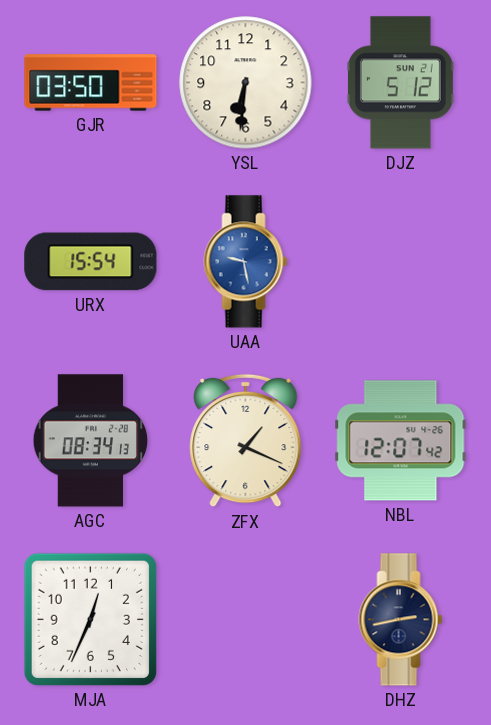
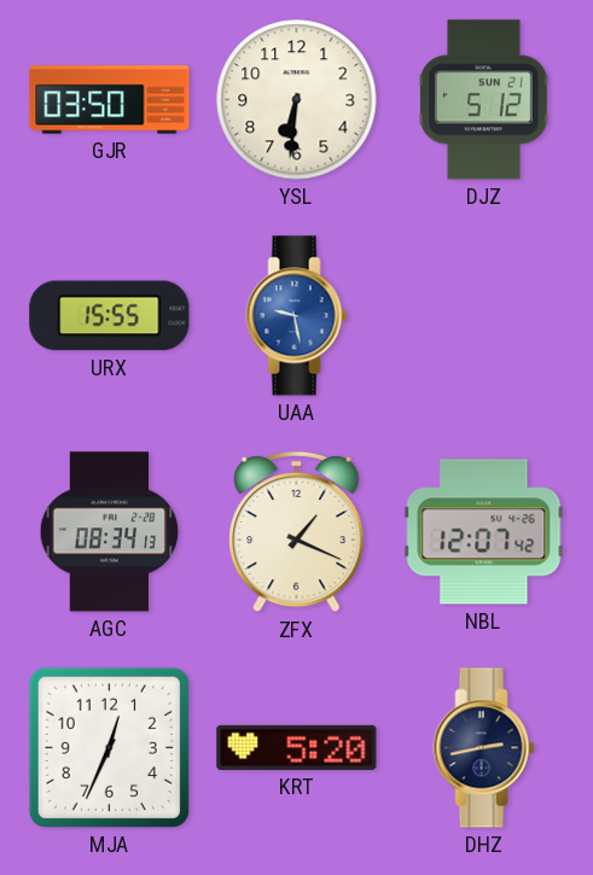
URX: 15:54 -> 15:55 (110, 316)
KRT: none -> 5:20 (297, 747)
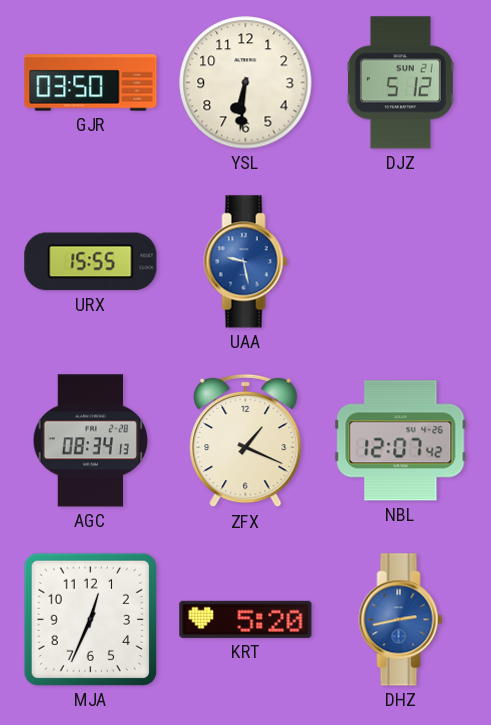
DHZ dial: navy -> blue (401, 620)
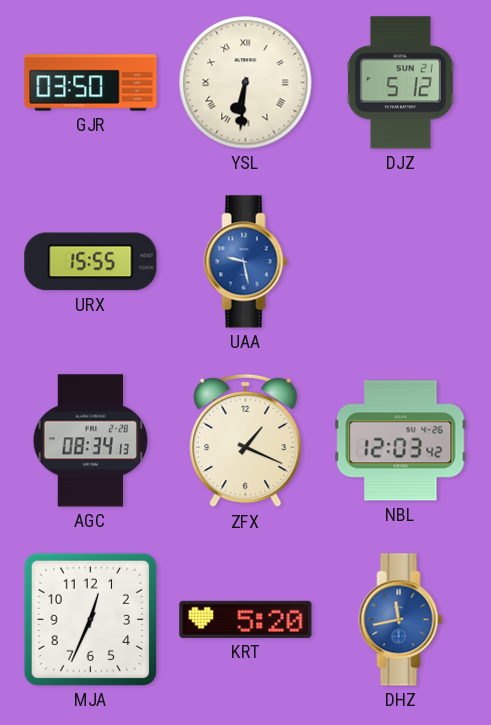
YSL numerals: Arabic -> Roman (246, 83)
NBL: 12:07 -> 12:03 (401, 441)
DHZ: 2:43 -> 11:43 (401, 620)
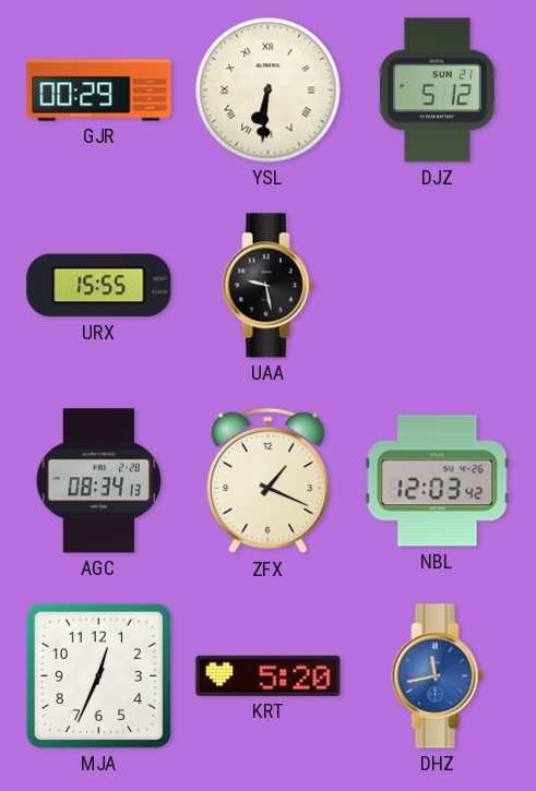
GJR: 03:50 -> 00:29 (99, 91)
UAA dial: blue -> black (269, 286)
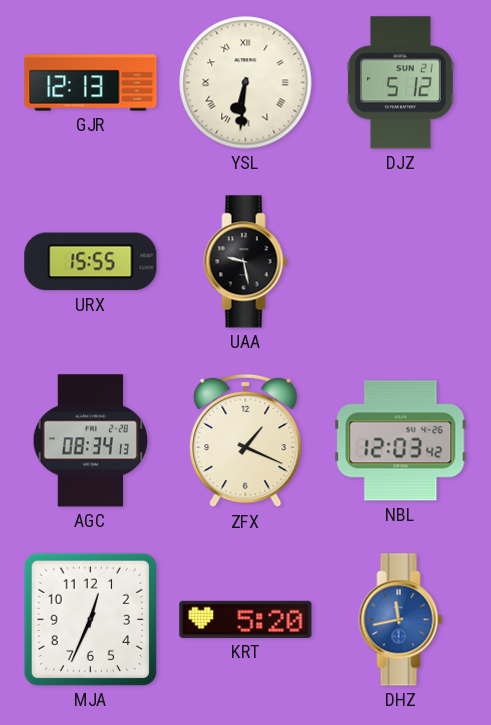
GJR: 00:29 -> 12:13 (91, 83)
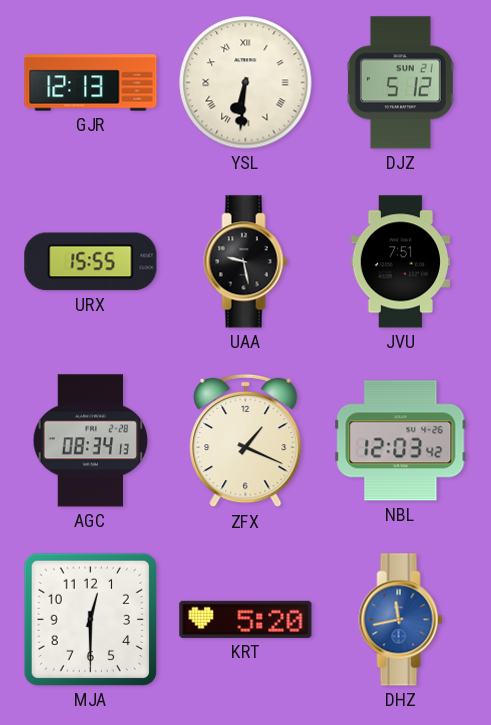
JVU: none -> 7:51 (400, 262)
MJA: 12:34 -> 12:30 (90, 619)
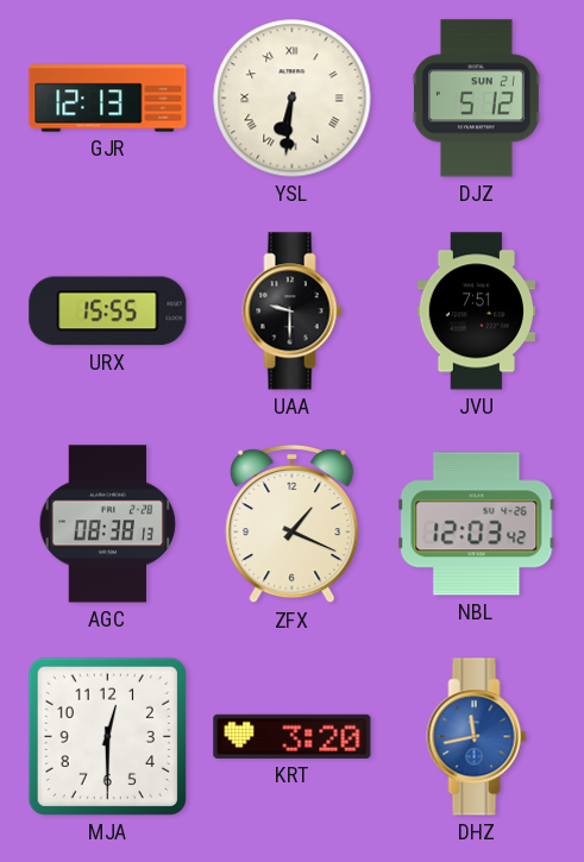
UAA: 9:28 -> 9:30 (293, 312)
AGC: 08:34 -> 08:38 (108, 524)
KRT: 5:20 -> 3:20 (293, 736)
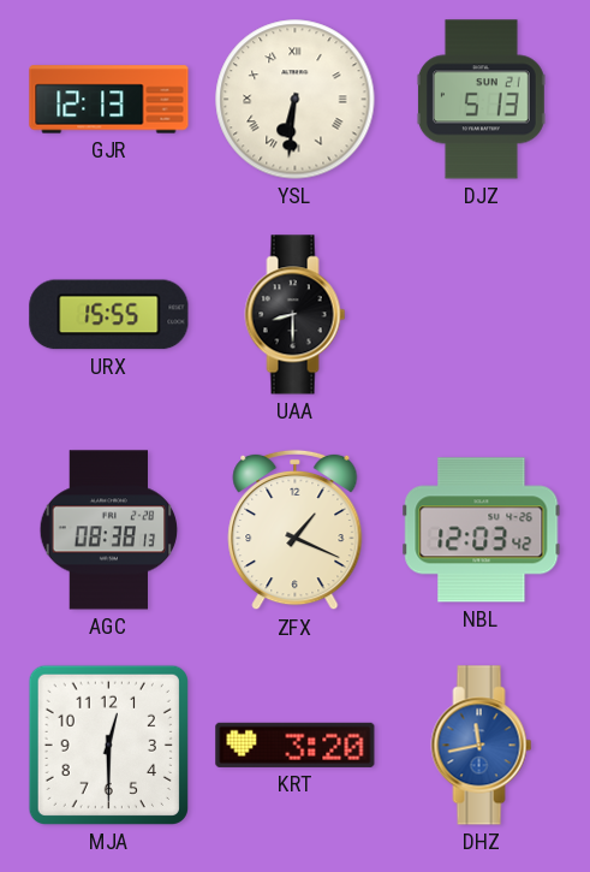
DJZ: 5:12 -> 5:13 (481, 100)
UAA: 9:30 -> 8:30 (296, 315)
JVU: 7:51 -> none (476, 312)
